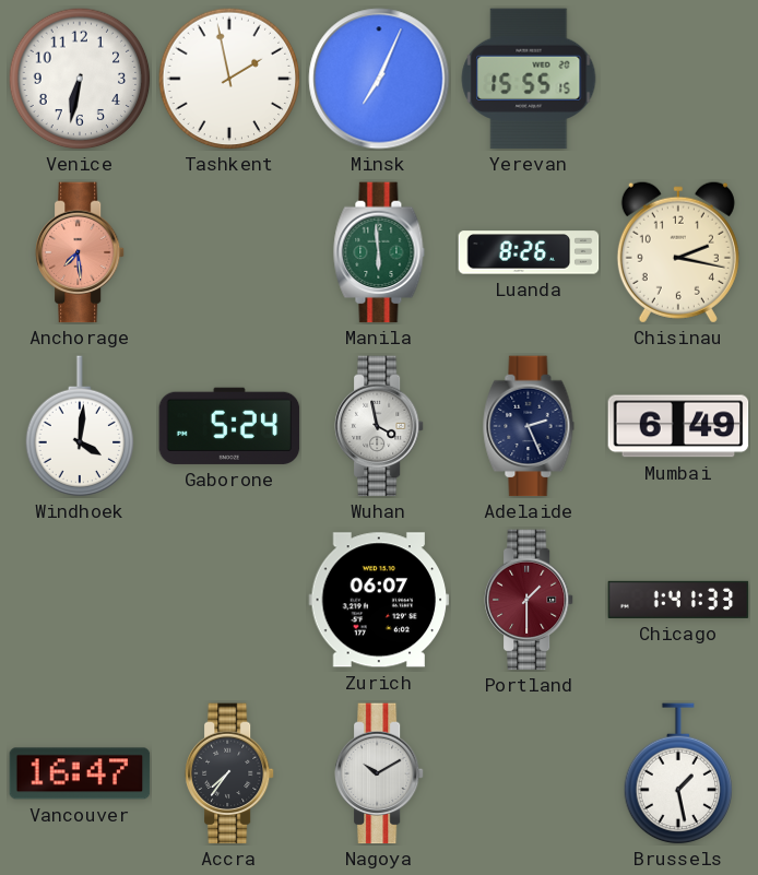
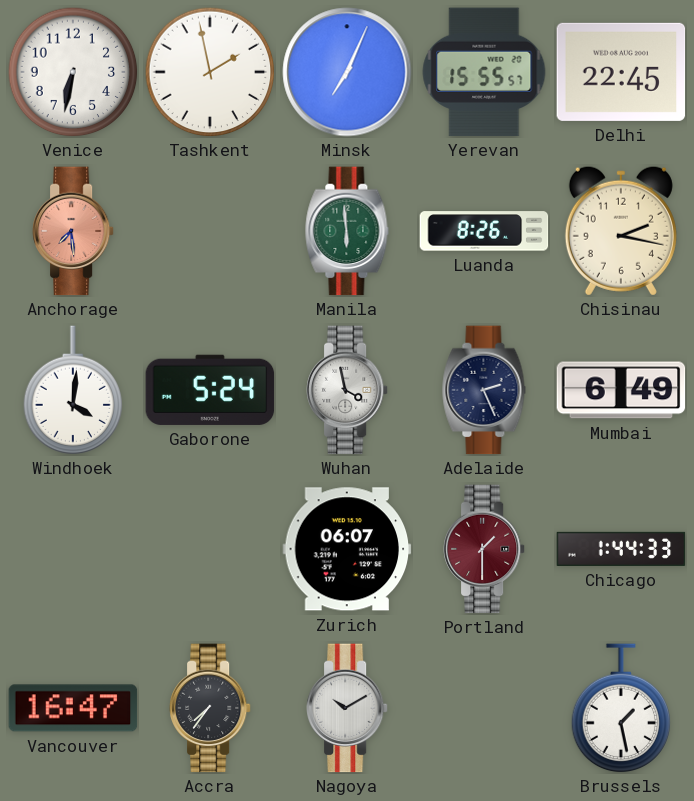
Yerevan: 15:55:15 -> 15:55:57 (484, 72)
Delhi: none -> 22:45 (621, 72)
Chicago: 1:41 -> 1:44 (621, 549)
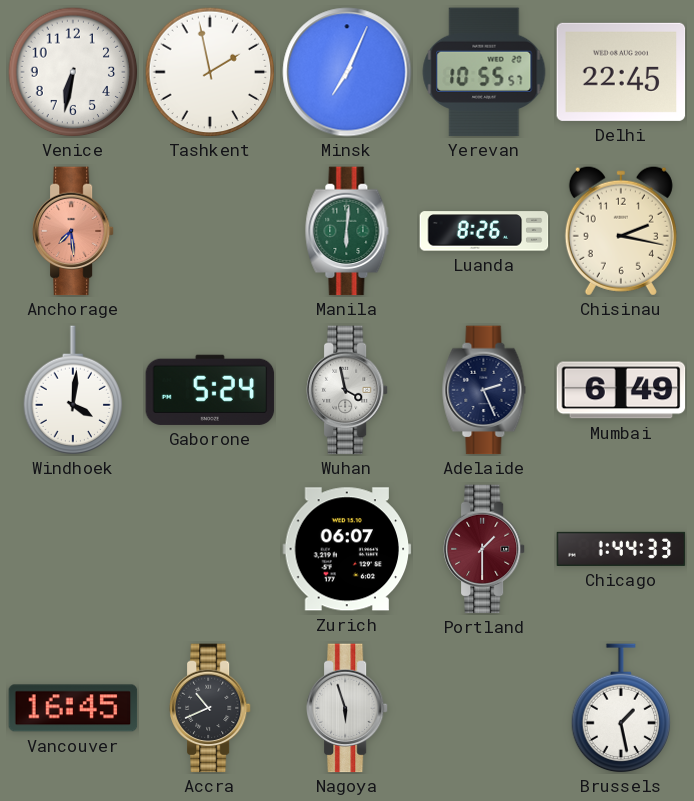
Yerevan: 15:55 -> 10:55 (484, 72)
Manila: 5:59 -> 6:01 (347, 231)
Vancouver: 16:47 -> 16:45 (73, 708)
Accra: 7:36 -> 10:41 (210, 708)
Nagoya: 10:10 -> 5:57 (347, 708)
